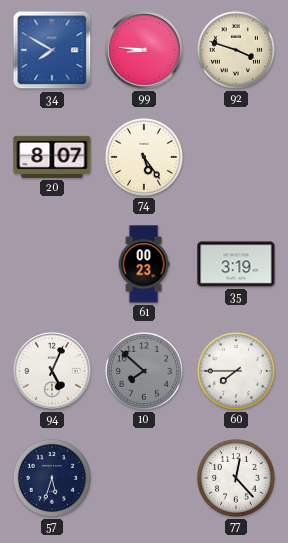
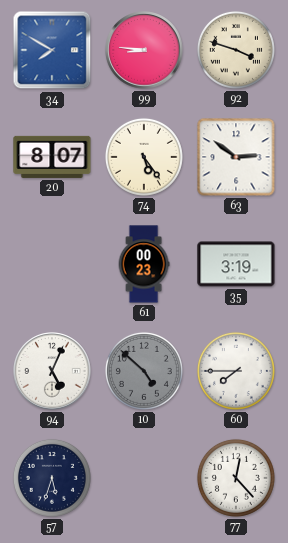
63: none -> 2:51 (236, 157)
10: 7:52 -> 4:52 (144, 371)
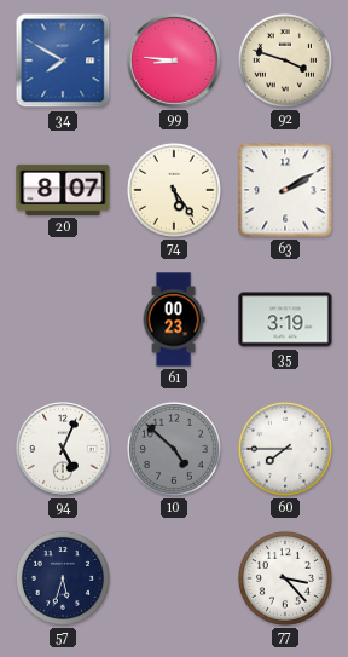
63: 2:51 -> 2:10 (285, 190)
77: 12:23 -> 3:23 (285, 578)
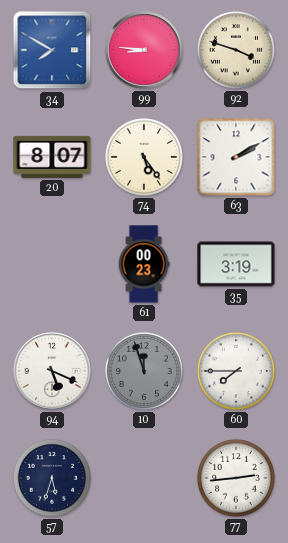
94: 5:04 -> 5:19 (52, 371)
10: 4:52 -> 11:57 (144, 371)
77: 3:23 -> 2:44 (236, 478)
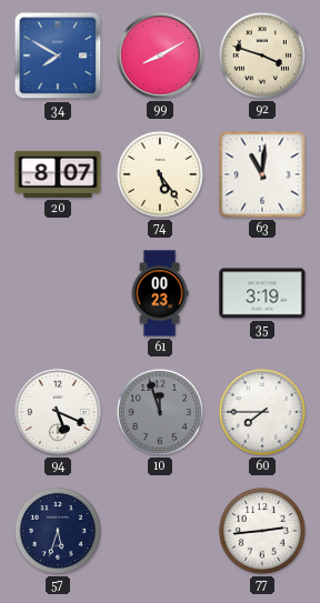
99: 8:46 -> 8:10 (160, 56)
63: 2:10 -> 11:01 (262, 174)
